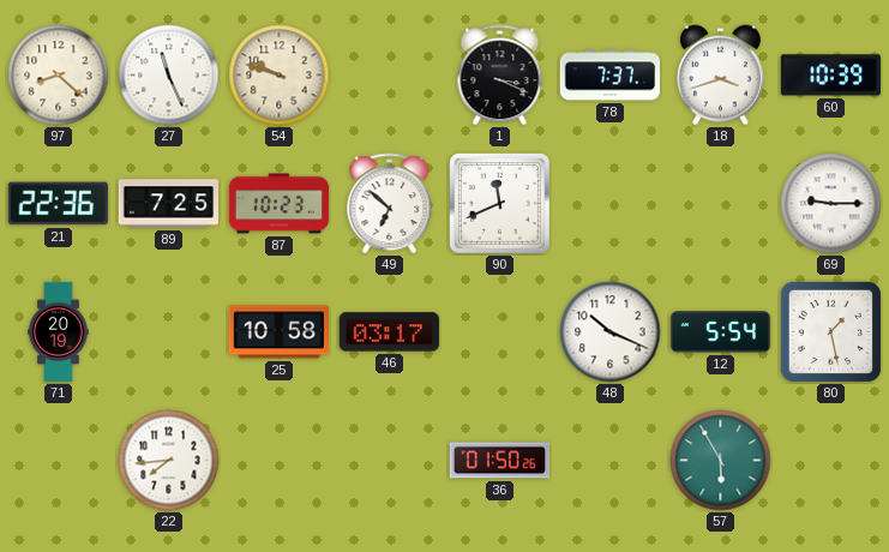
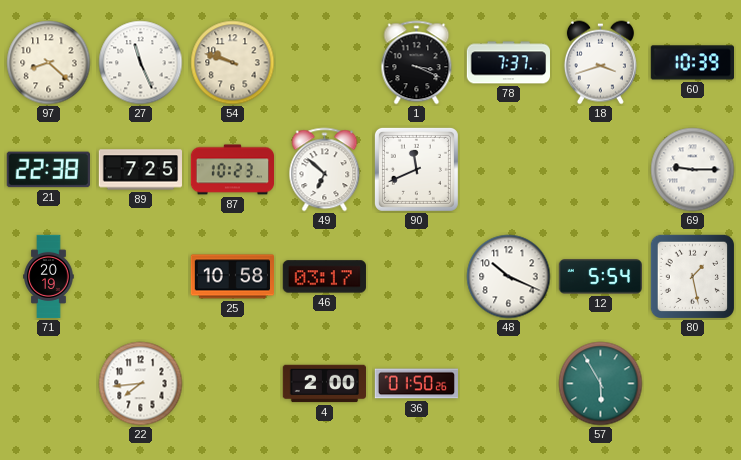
21: 22:36 -> 22:38 (48, 170)
4: none -> 2:00 (324, 384)
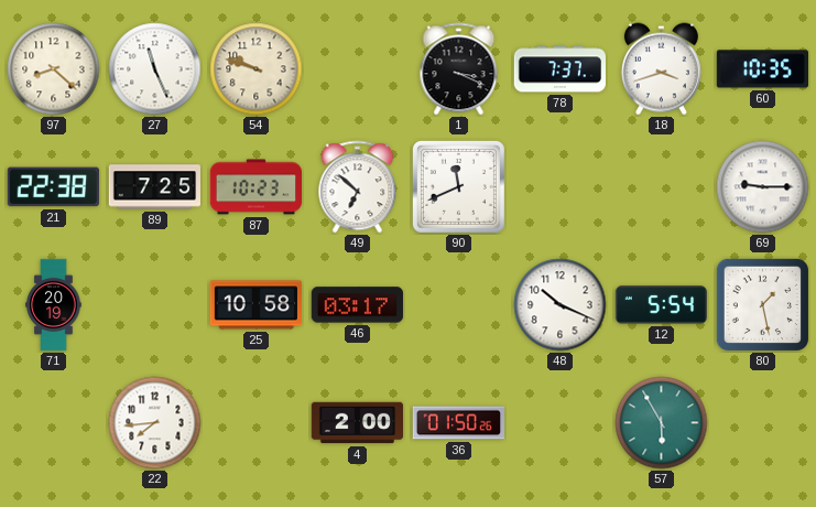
60: 10:39 -> 10:35 (762, 69)
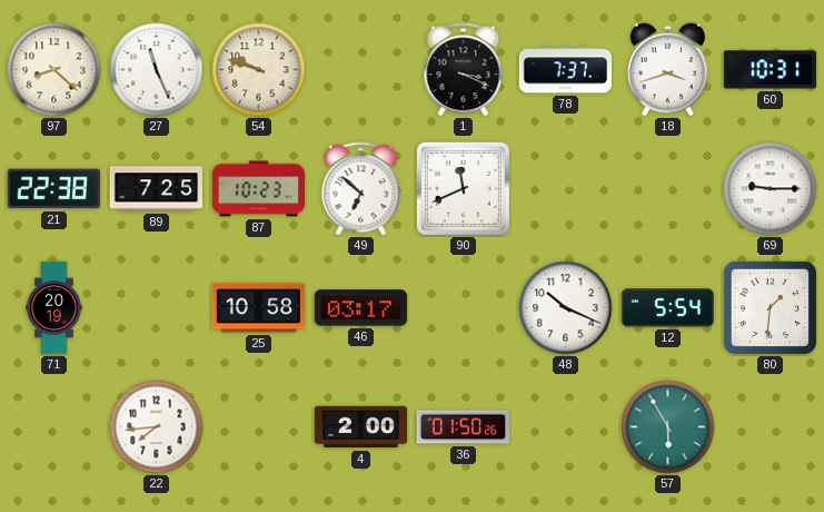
60: 10:35 -> 10:31 (770, 70)
80: 1:28 -> 1:31 (770, 307)
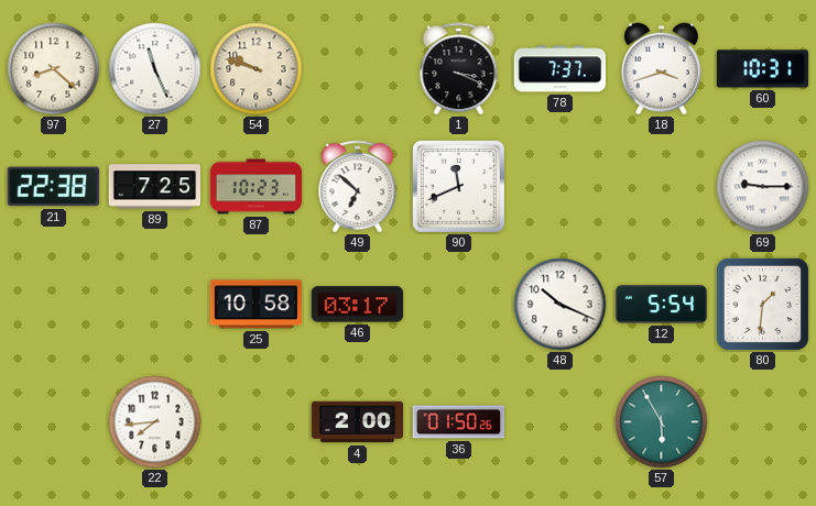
71: 20:19 -> none (54, 308)
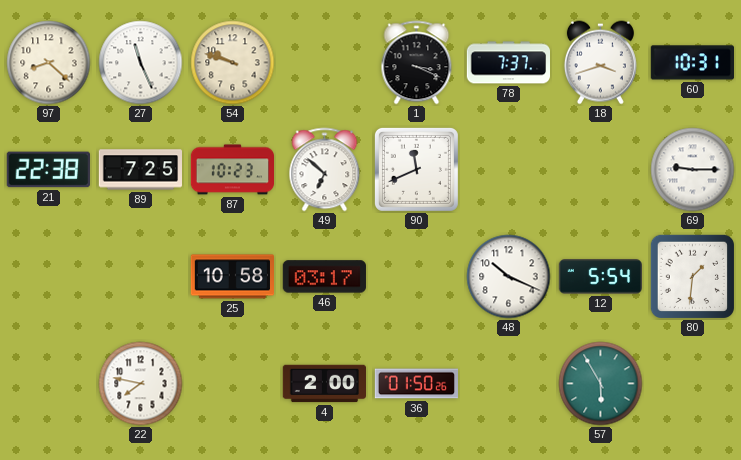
22: 7:44 -> 7:47 (141, 384)
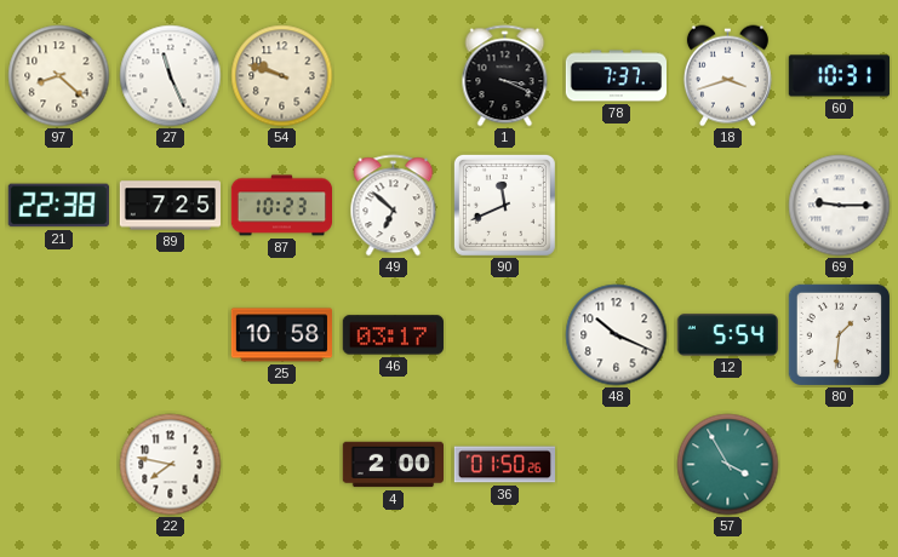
57: 5:55 -> 3:55 (728, 465)
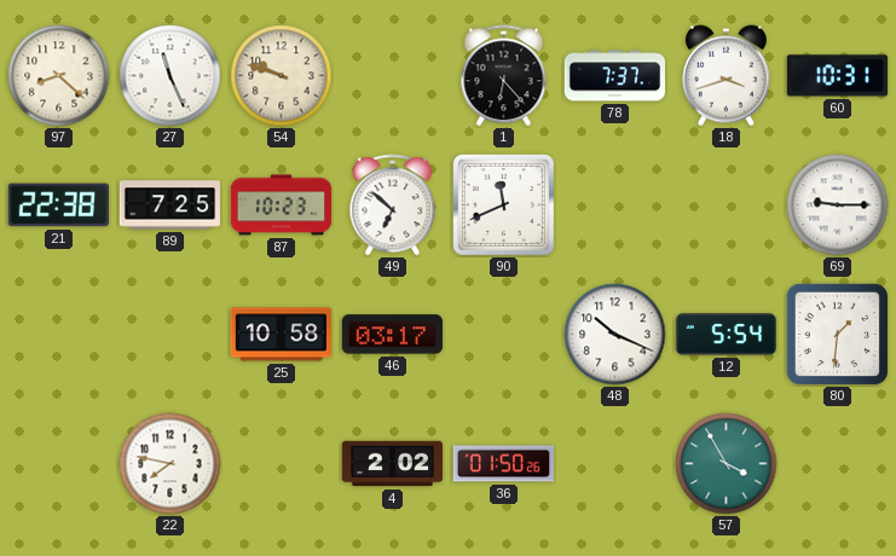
1: 3:19 -> 6:23 (504, 76)
4: 2:00 -> 2:02 (392, 464)
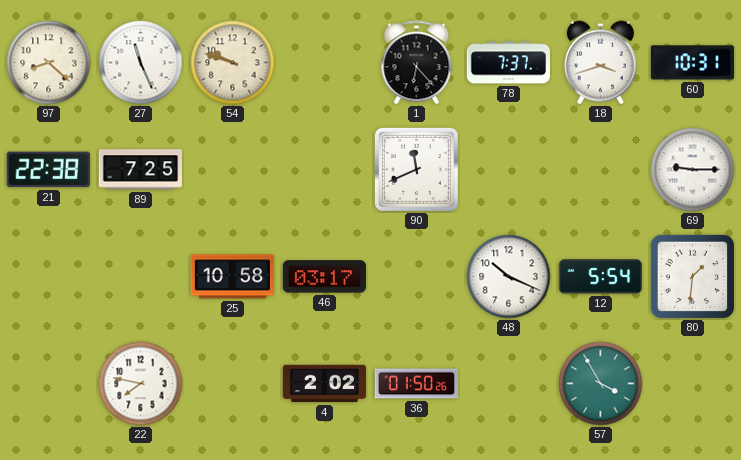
87: 10:23 -> none (282, 205)
49: 6:52 -> none (393, 205)
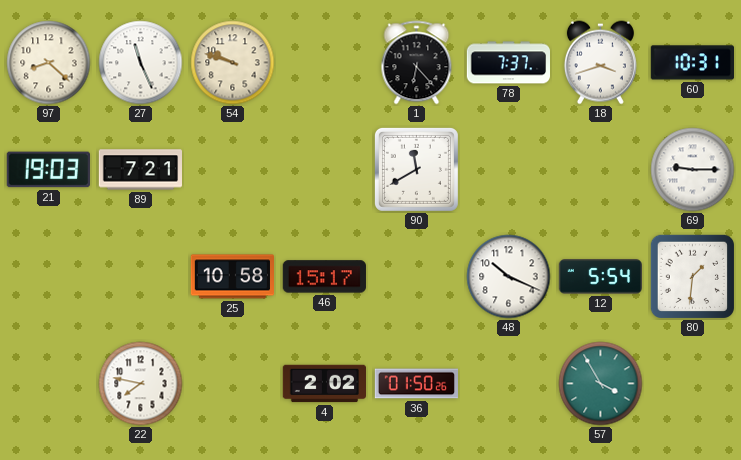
21: 22:38 -> 19:03 (48, 170)
89: 7:25 -> 7:21 (140, 170)
90: 11:41 -> 11:40 (416, 169)
46: 03:17 -> 15:17 (324, 277)
